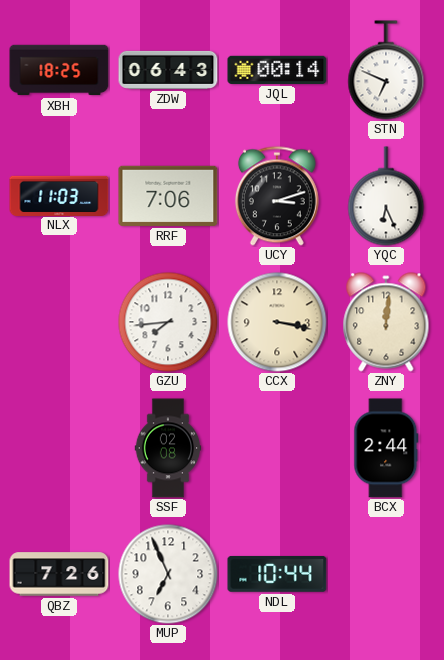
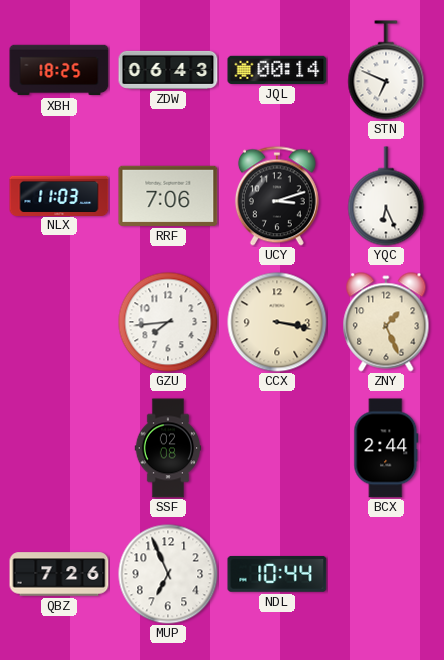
ZNY: 12:01 -> 1:26 (386, 322)
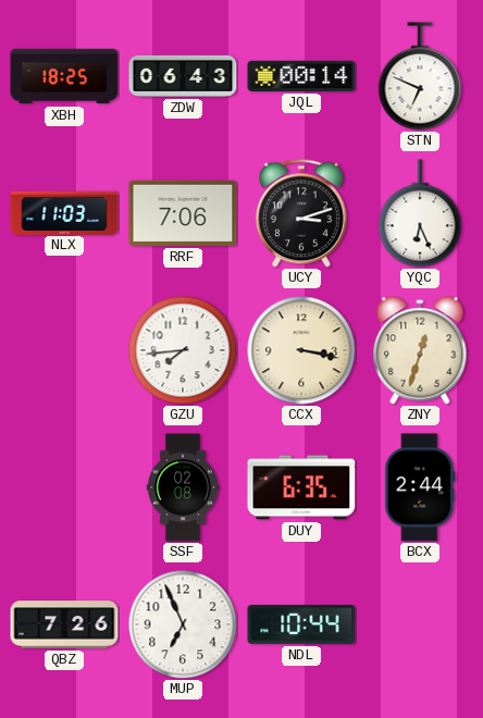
ZNY: 1:26 -> 12:33 (420, 350)
DUY: none -> 6:35 (301, 487)
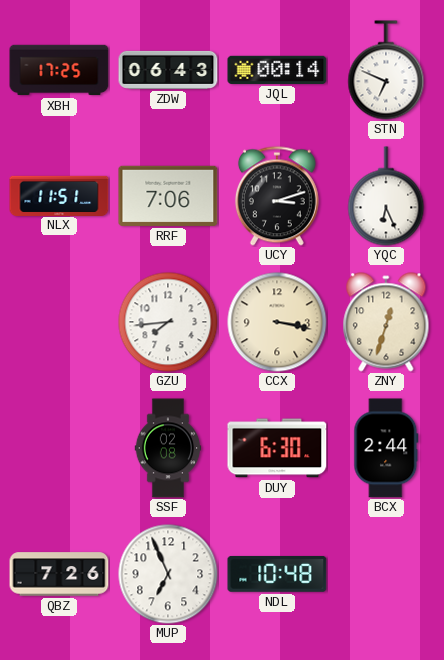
XBH: 18:25 -> 17:25 (59, 70)
NLX: 11:03 -> 11:51 (59, 195)
DUY: 6:35 -> 6:30 (277, 448)
NDL: 10:44 -> 10:48 (277, 574)
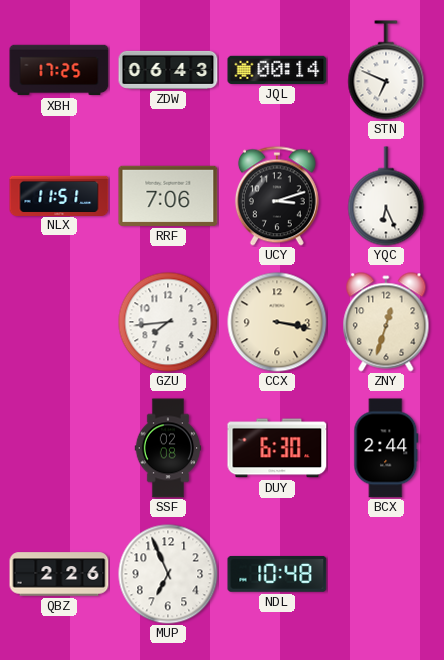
QBZ: 7:26 -> 2:26 (59, 574)
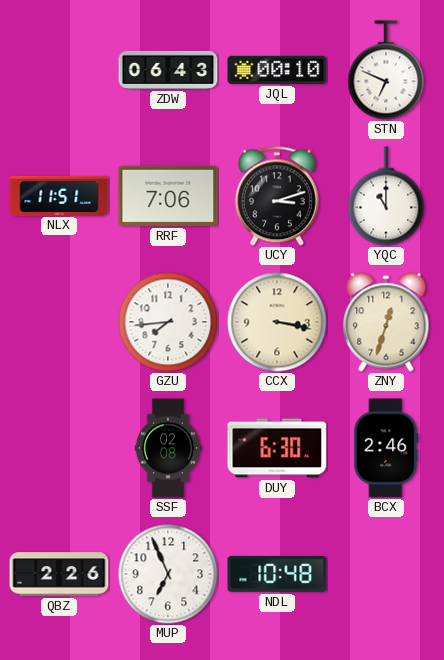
XBH: 17:25 -> none (59, 70)
JQL: 00:14 -> 00:10 (277, 70)
YQC: 6:26 -> 11:00 (386, 196)
BCX: 2:44 -> 2:46 (386, 448)
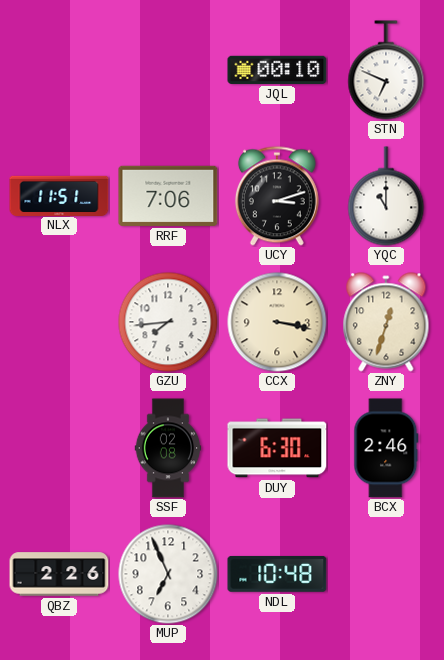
ZDW: 06:43 -> none (168, 70)
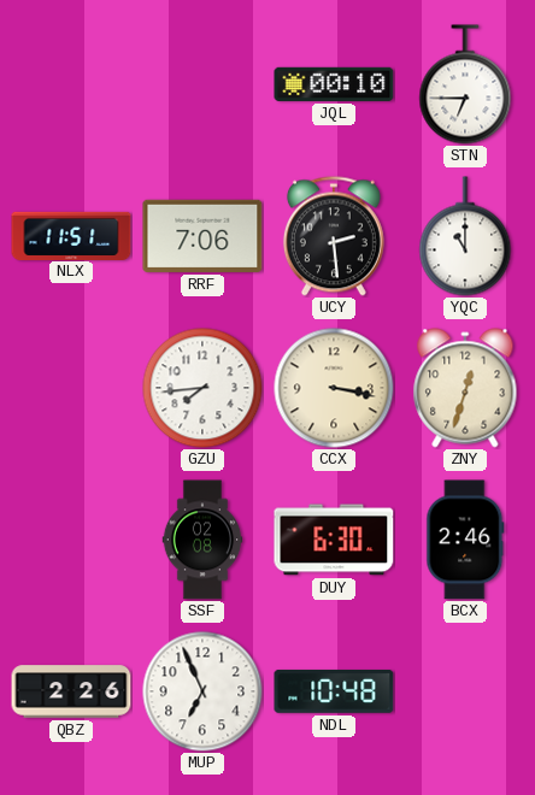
STN: 6:49 -> 6:45 (465, 84)
UCY: 3:12 -> 2:29 (334, 236)
